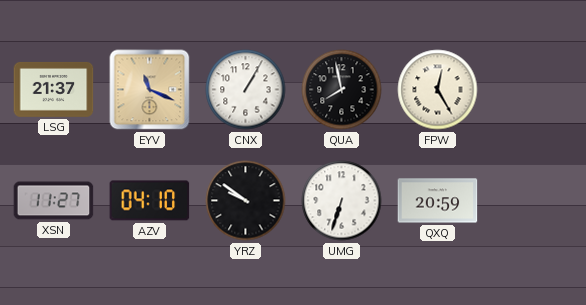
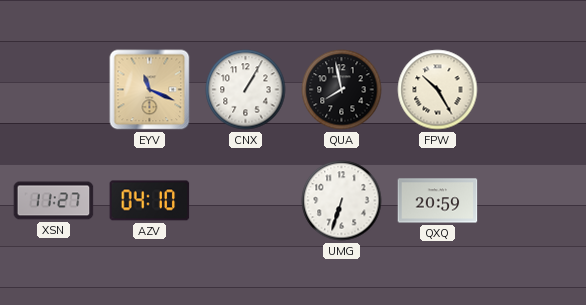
LSG: 21:37 -> none (54, 90)
FPW: 12:25 -> 10:25 (438, 90)
YRZ: 9:51 -> none (246, 201)
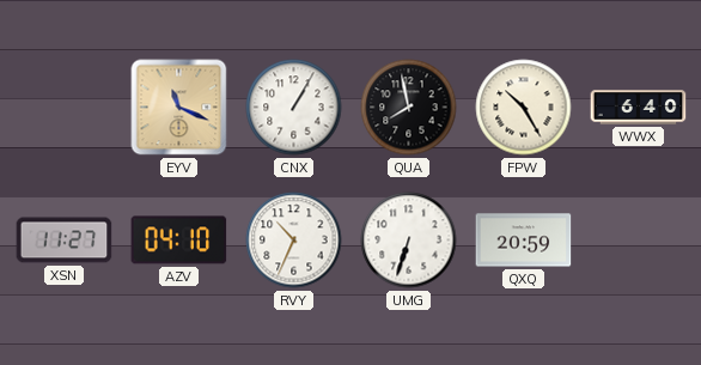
WWX: none -> 6:40 (639, 108)
RVY: none -> 10:34 (294, 241)
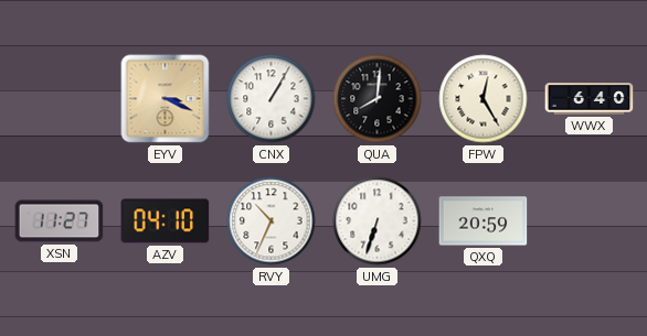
EYV: 11:19 -> 3:19 (166, 99)
QUA: 7:58 -> 8:01 (378, 99)
FPW: 10:25 -> 12:25 (484, 99)
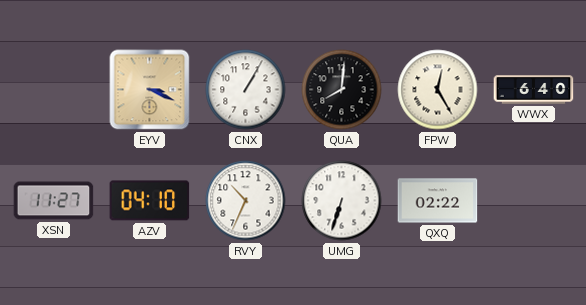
QXQ: 20:59 -> 02:22 (438, 201)
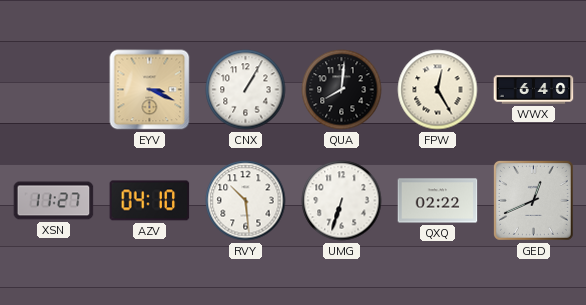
RVY: 10:34 -> 10:29 (246, 201)
GED: none -> 12:41 (533, 200)
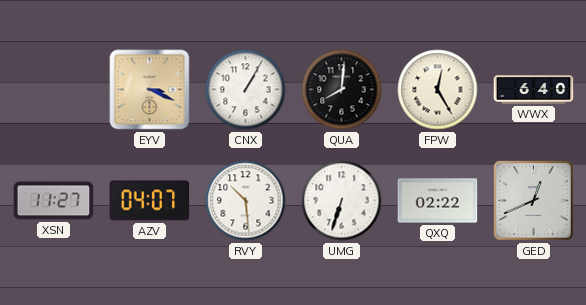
AZV: 04:10 -> 04:07 (150, 201)
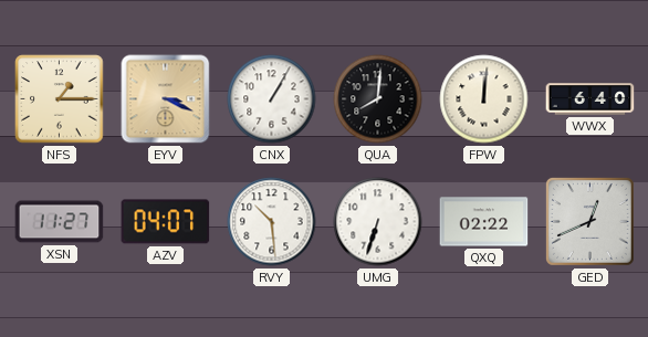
NFS: none -> 1:15 (60, 99)
FPW: 12:25 -> 12:01 (484, 99)
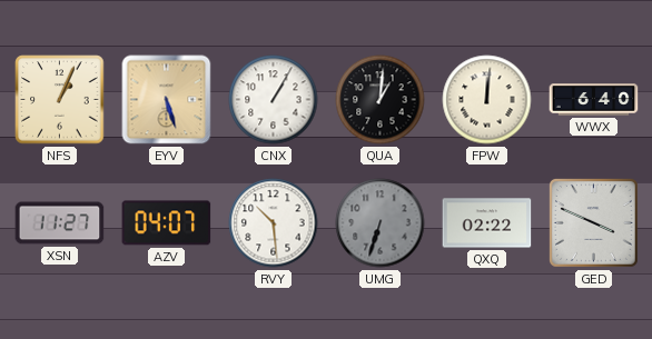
NFS: 1:15 -> 1:04 (60, 100)
EYV: 3:19 -> 5:27 (167, 100)
QUA: 8:01 -> 1:01 (381, 100)
UMG dial: white -> grey (381, 223)
GED: 12:41 -> 3:49 (593, 222)
